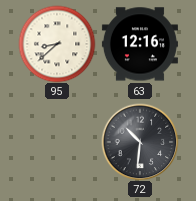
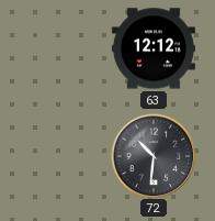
95: 8:38 -> none (57, 44)
63: 12:16 -> 12:12 (154, 48)
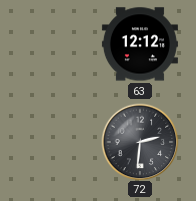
72: 10:31 -> 2:31 (140, 142)
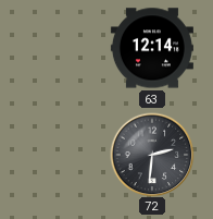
63: 12:12 -> 12:14 (152, 48)
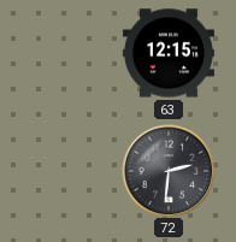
63: 12:14 -> 12:15 (169, 53)
